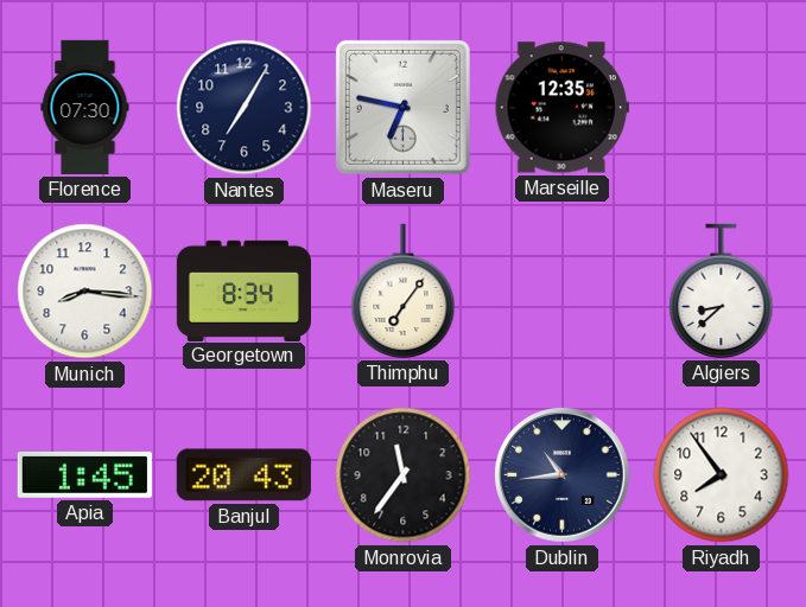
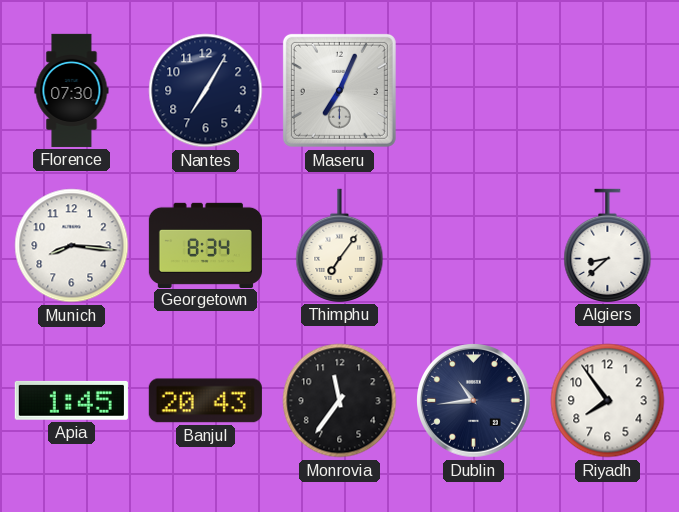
Maseru: 6:47 -> 7:04 (339, 90)
Marseille: 12:35 -> none (561, 108)
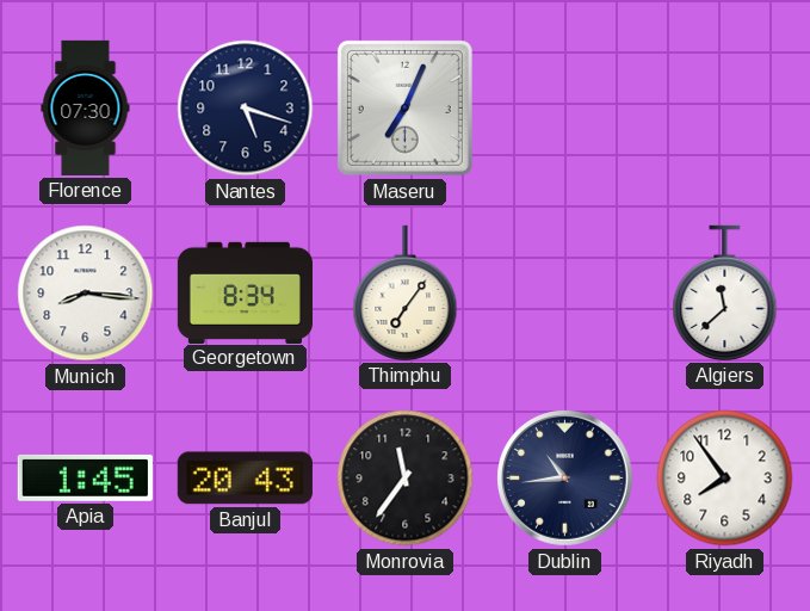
Nantes: 7:05 -> 5:18 (246, 109)
Algiers: 8:38 -> 11:38 (725, 292)
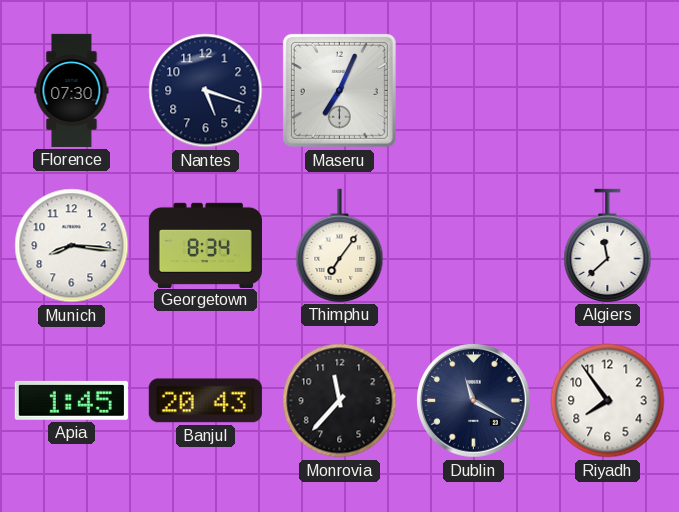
Monrovia: 11:36 -> 11:37 (340, 401)
Dublin: 10:44 -> 11:20 (474, 401)
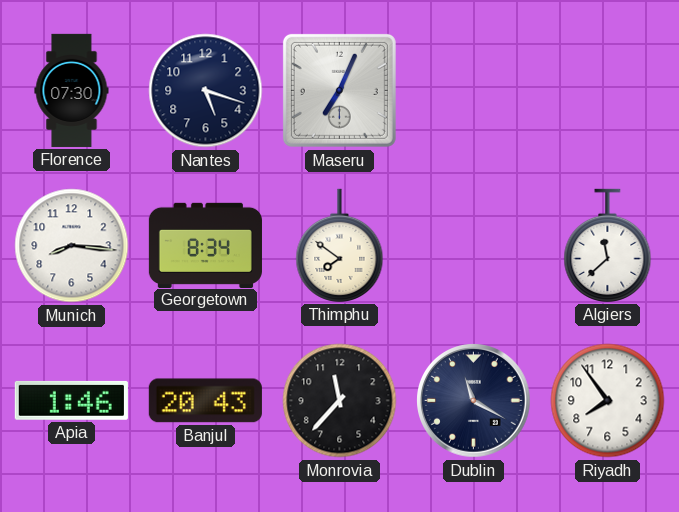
Thimphu: 7:06 -> 7:51 (340, 245)
Apia: 1:45 -> 1:46 (71, 400)
